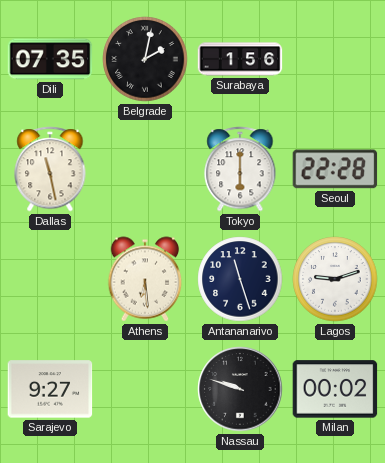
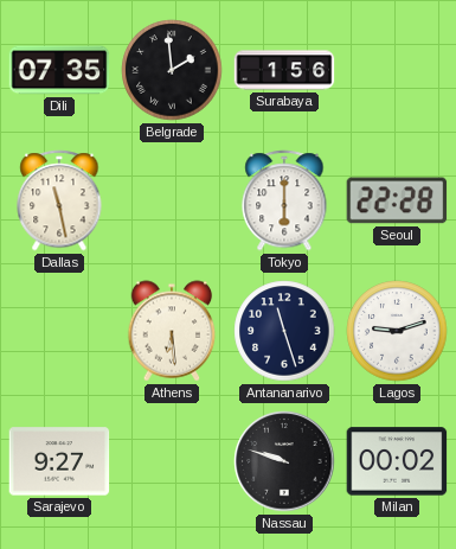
Belgrade: 2:02 -> 1:59 (172, 70)
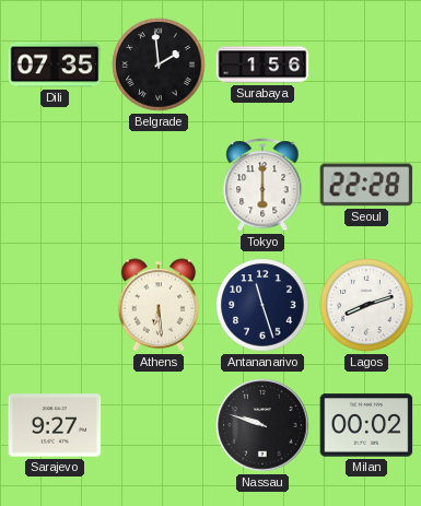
Dallas: 11:28 -> none (59, 200)
Lagos: 9:12 -> 8:12 (366, 305)
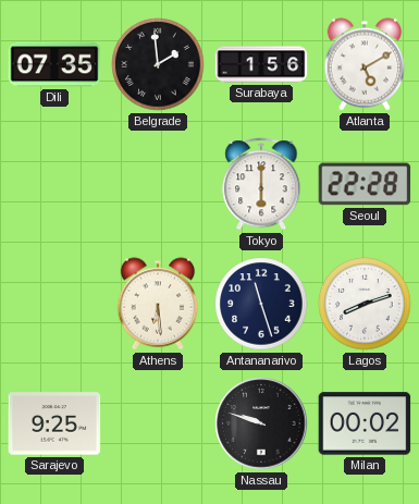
Atlanta: none -> 5:10 (365, 64)
Sarajevo: 9:27 -> 9:25 (54, 423)
